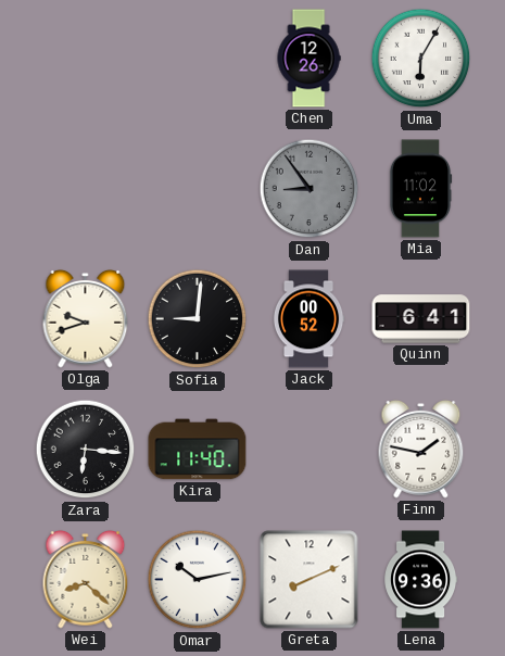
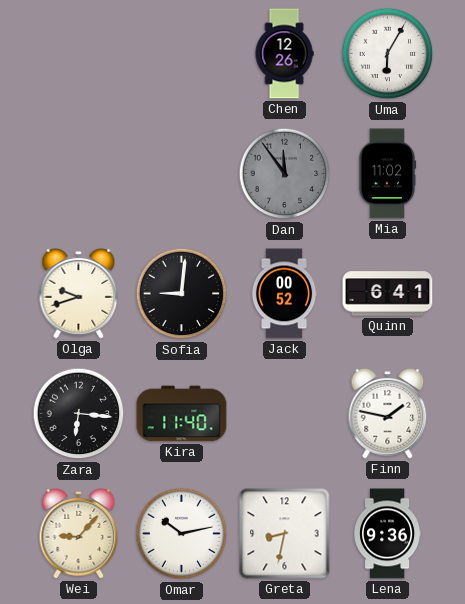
Dan: 8:54 -> 11:54 (285, 174)
Wei: 8:22 -> 9:07 (79, 533)
Greta: 8:11 -> 8:32 (285, 534)
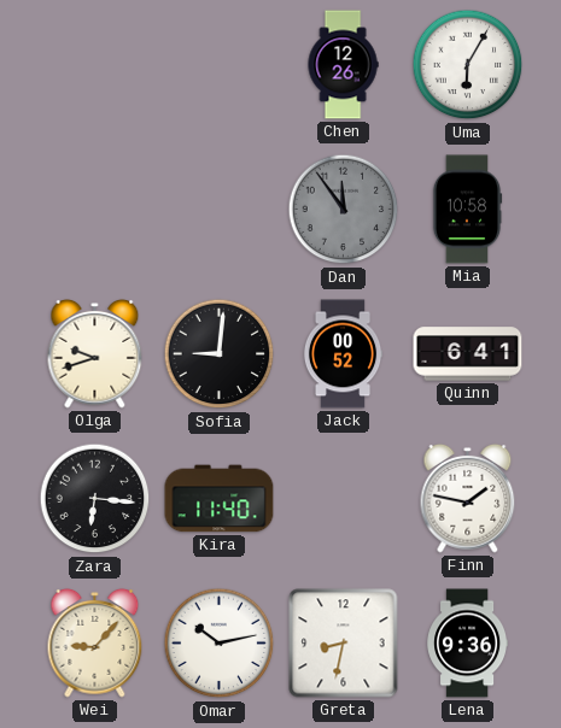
Mia: 11:02 -> 10:58 (467, 210)
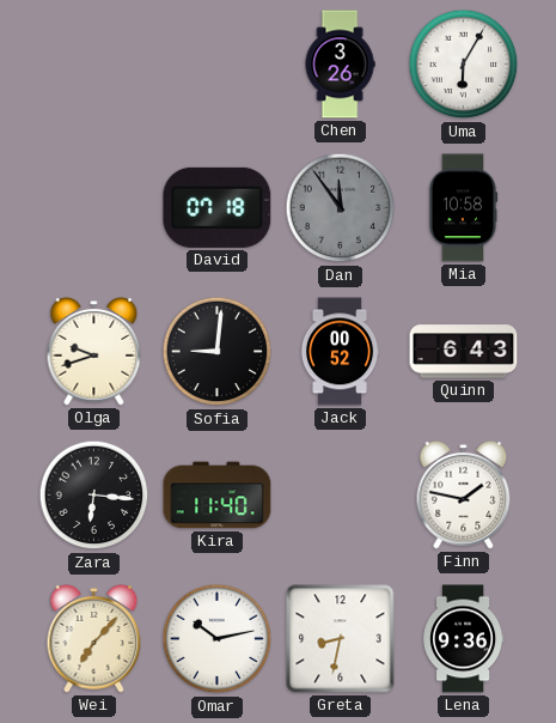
Chen: 12:26 -> 3:26 (340, 65)
David: none -> 07:18 (218, 207)
Quinn: 6:41 -> 6:43 (464, 352)
Wei: 9:07 -> 7:07 (94, 638)
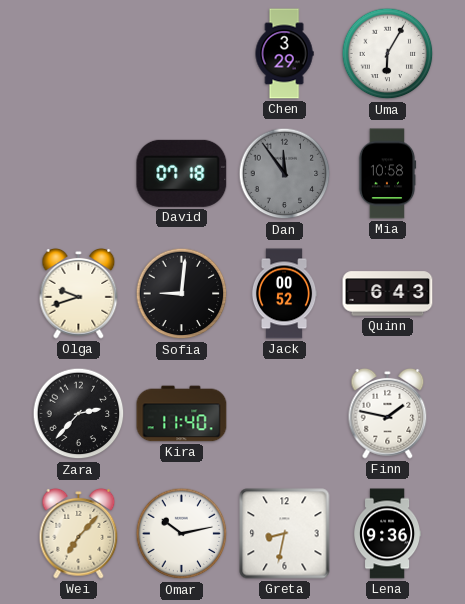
Chen: 3:26 -> 3:29 (284, 54)
Zara: 6:16 -> 2:37 (79, 414)
